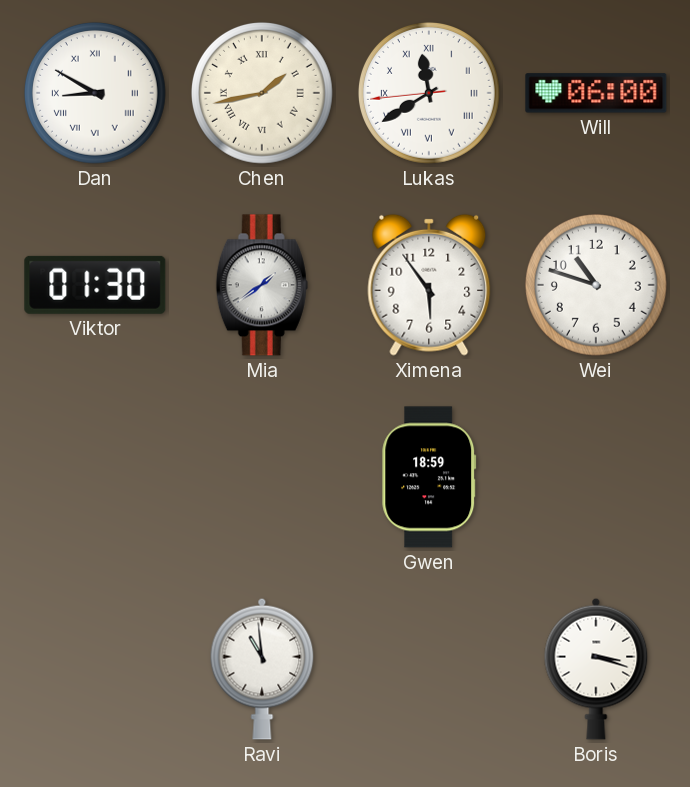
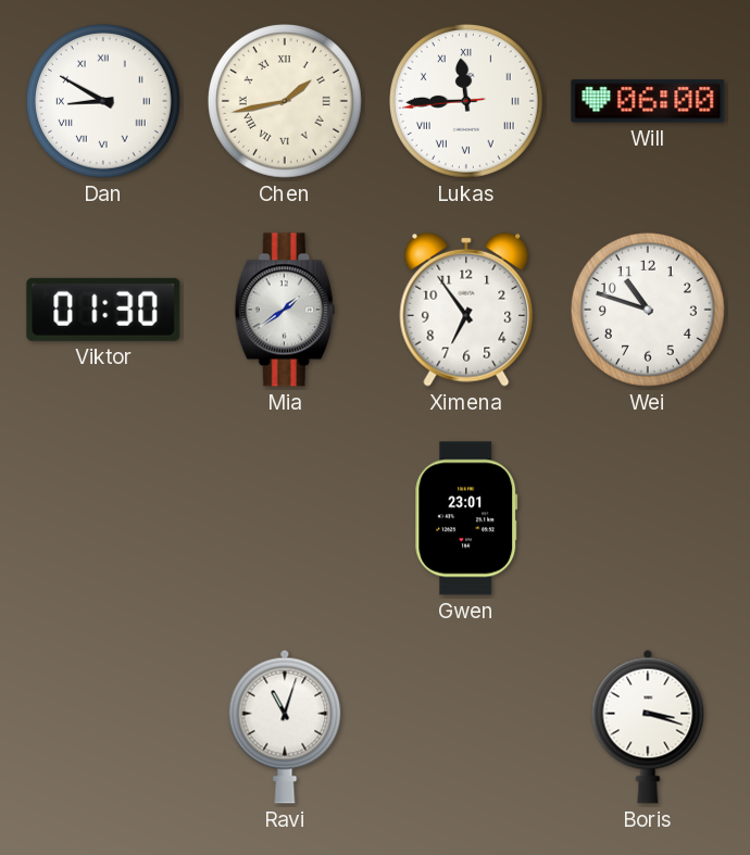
Lukas: 11:39 -> 11:44 (466, 101)
Ximena: 5:54 -> 6:54 (466, 310)
Gwen: 18:59 -> 23:01 (466, 518)
Ravi: 10:59 -> 11:03 (285, 727)
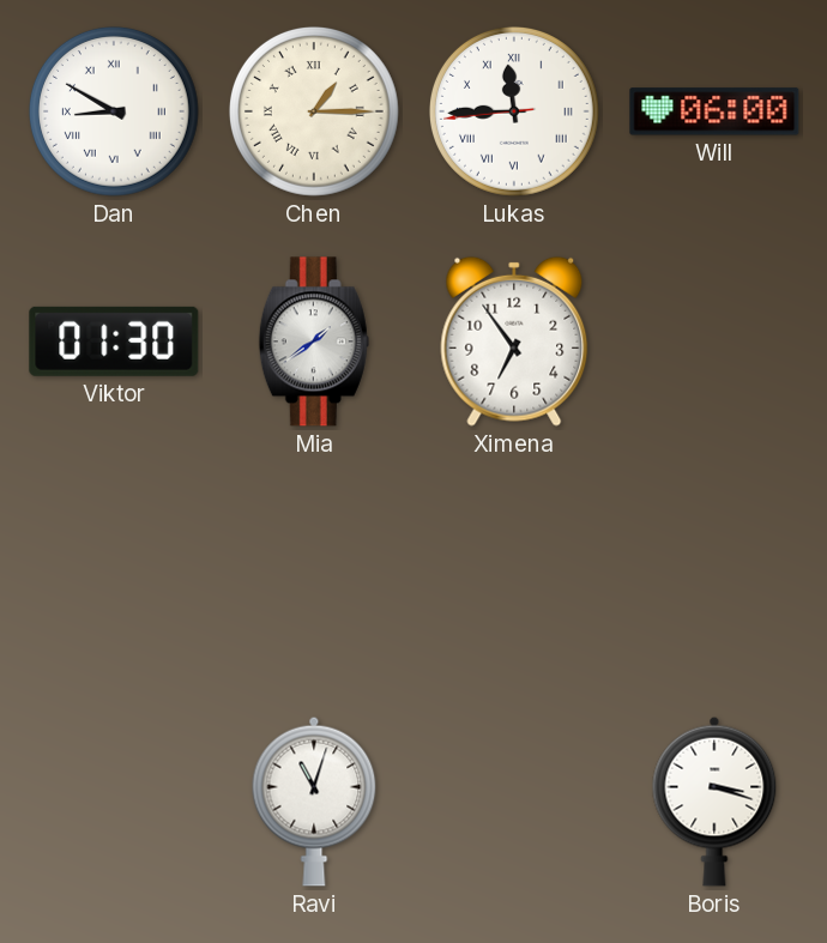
Chen: 1:43 -> 1:15 (314, 111)
Wei: 10:48 -> none (648, 310)
Gwen: 23:01 -> none (466, 518)
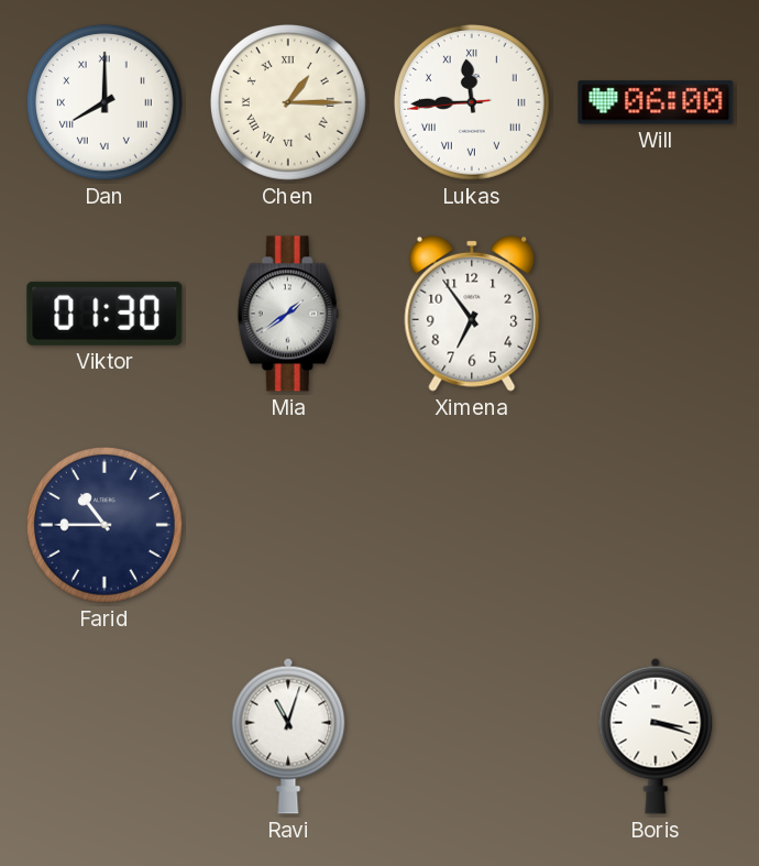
Dan: 8:50 -> 8:00 (105, 102)
Farid: none -> 10:45 (105, 525)
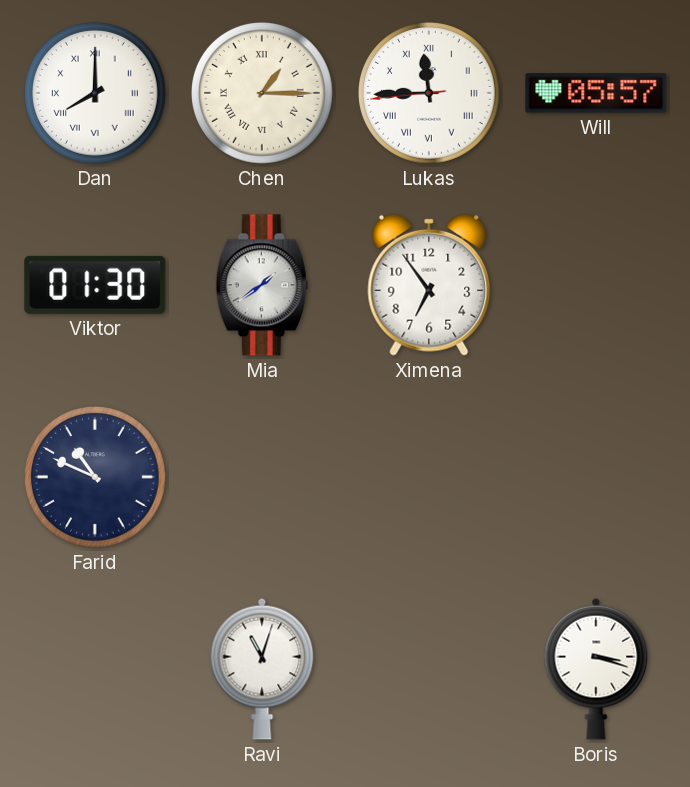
Will: 06:00 -> 05:57 (596, 93)
Farid: 10:45 -> 10:49 (95, 477)
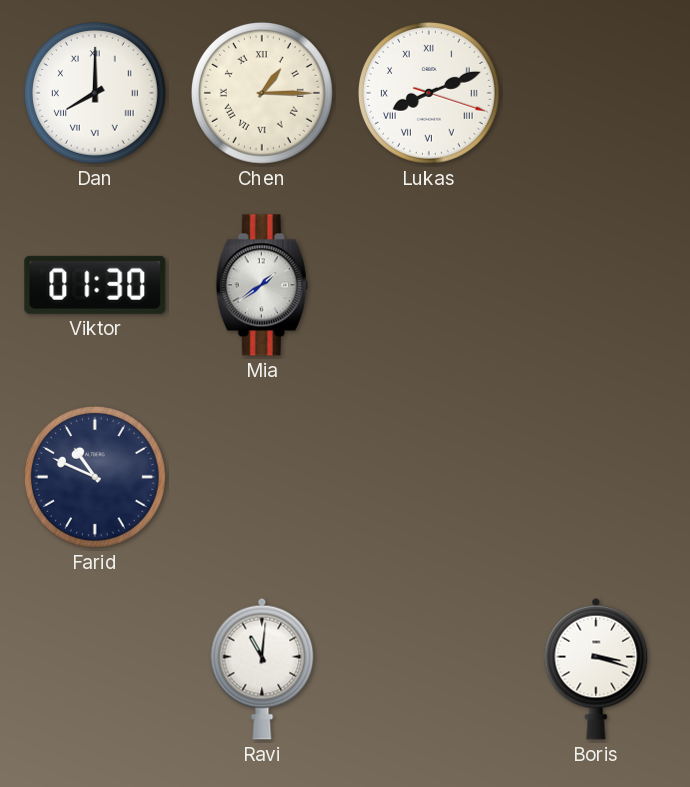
Lukas: 11:44 -> 8:11 (429, 93)
Will: 05:57 -> none (596, 93)
Ximena: 6:54 -> none (429, 285)
Ravi: 11:03 -> 11:01 (262, 669)
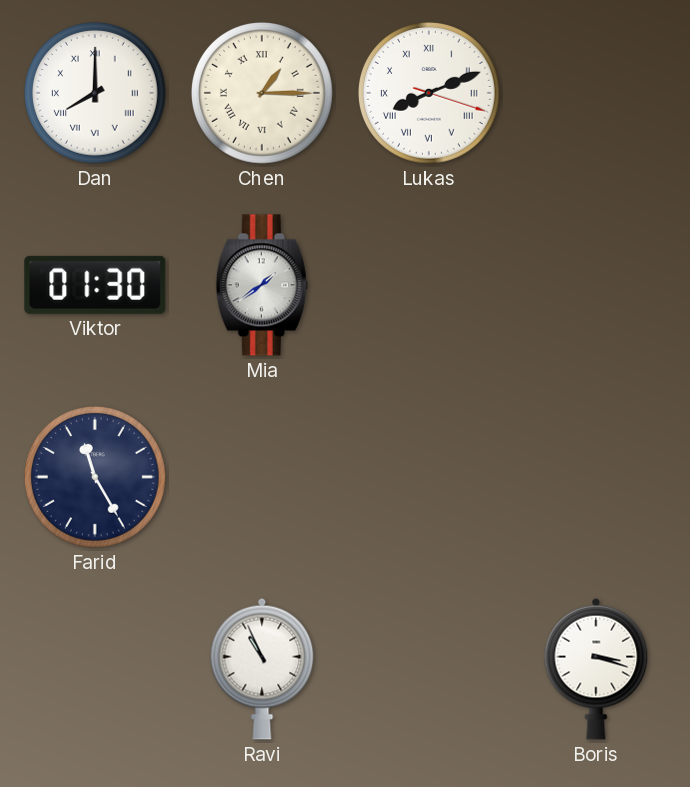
Farid: 10:49 -> 11:25 (95, 477)
Ravi: 11:01 -> 10:56 (262, 669)
